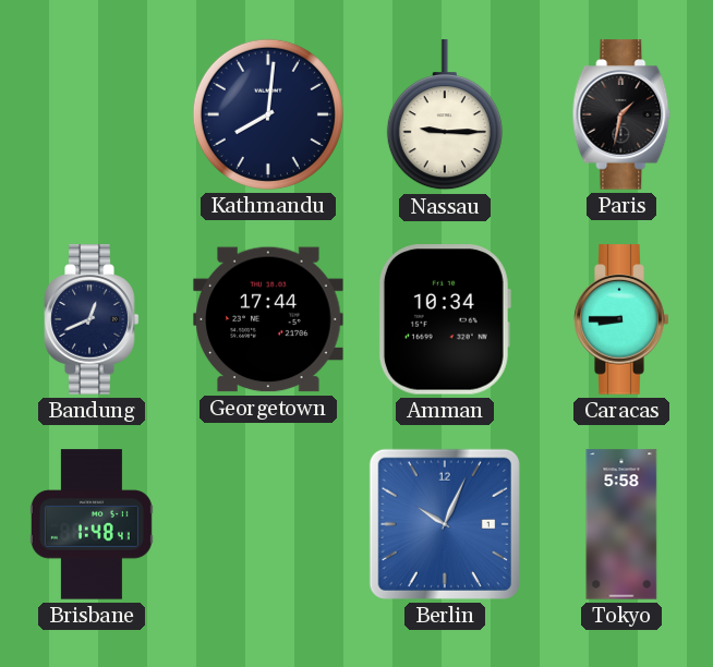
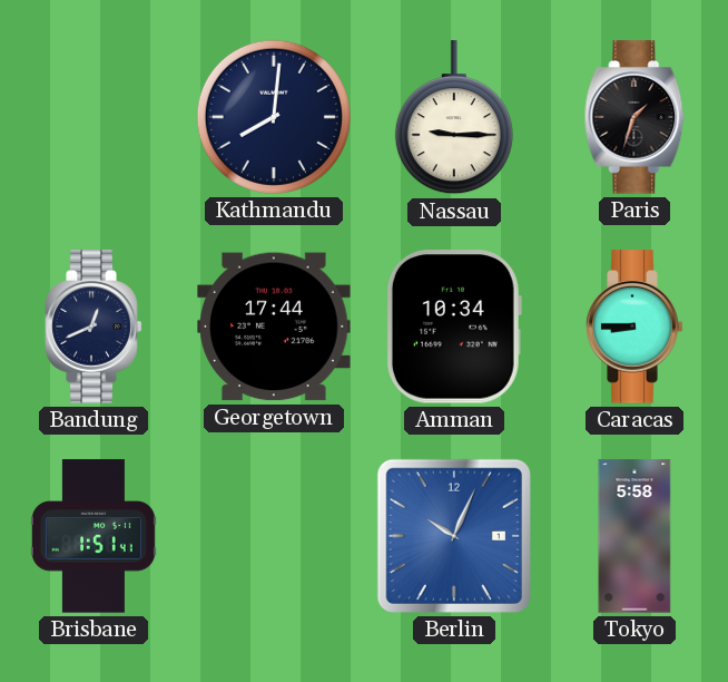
Paris: 1:32 -> 1:33 (634, 117)
Brisbane: 1:48 -> 1:51 (94, 536)
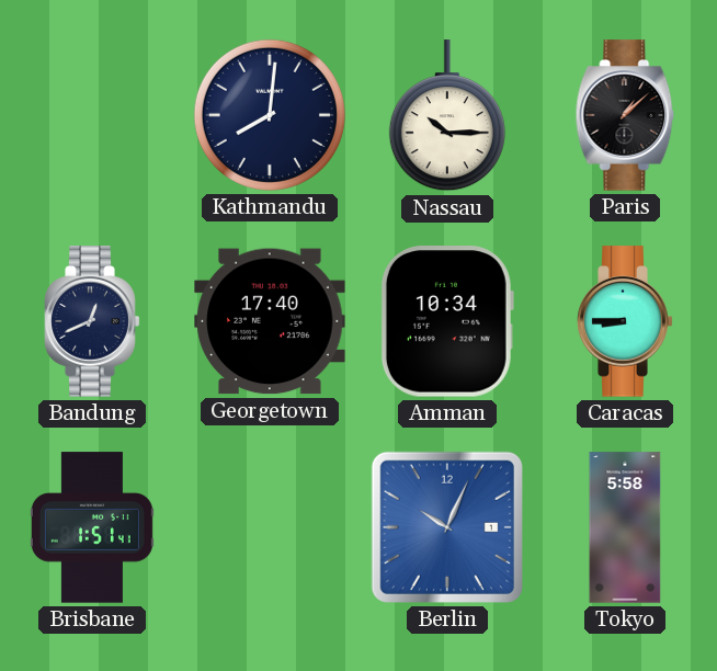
Nassau: 9:15 -> 10:15 (447, 116)
Paris: 1:33 -> 1:08 (625, 115)
Georgetown: 17:44 -> 17:40 (270, 321)
